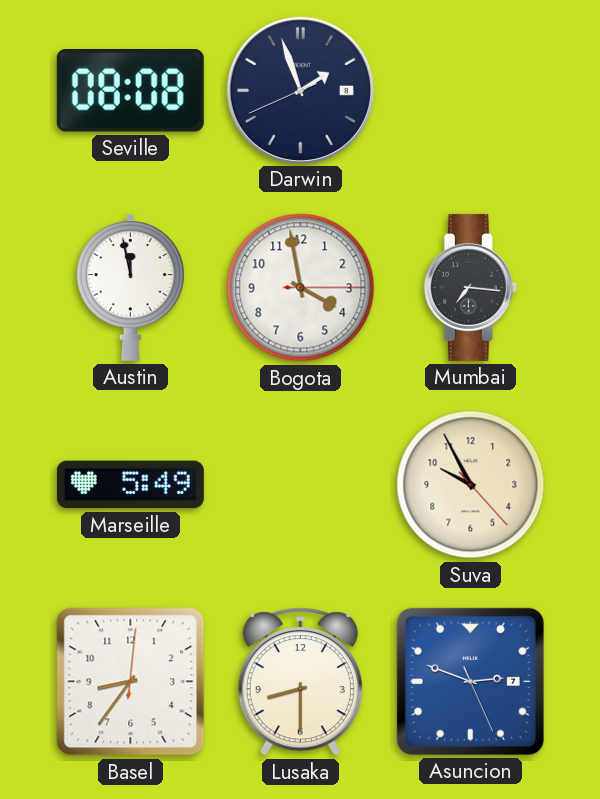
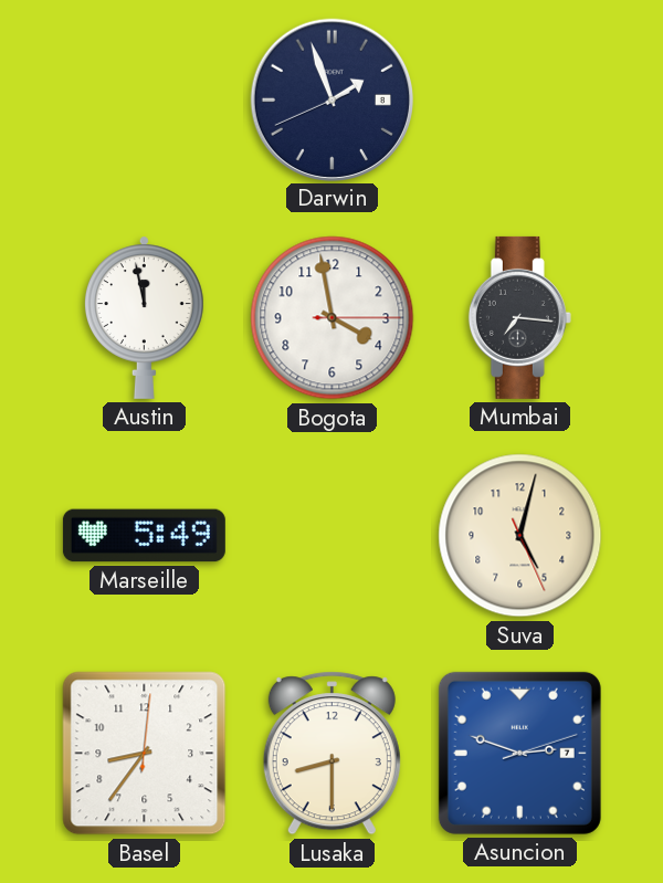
Seville: 08:08 -> none (130, 91)
Suva: 9:55 -> 5:02 (520, 536)
Asuncion: 2:48:26 -> 2:48:12 (519, 753)
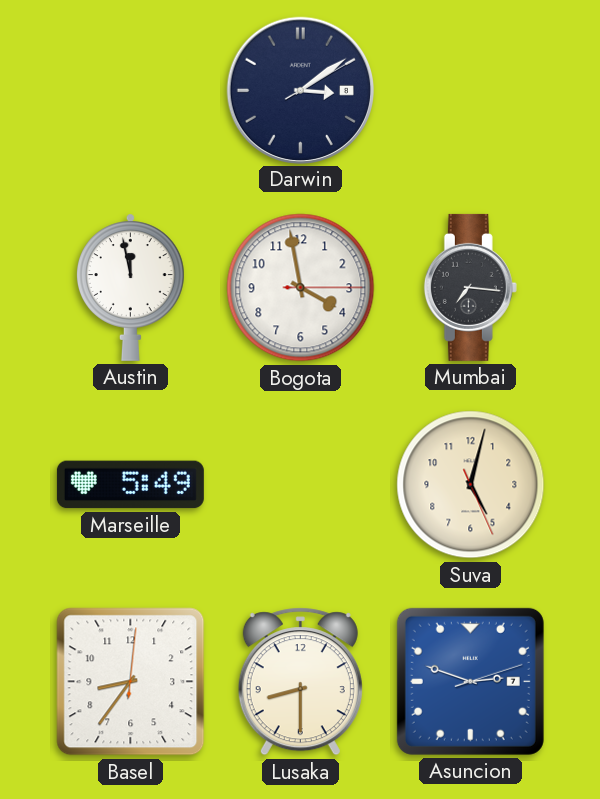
Darwin: 1:56 -> 3:09 (300, 90)
